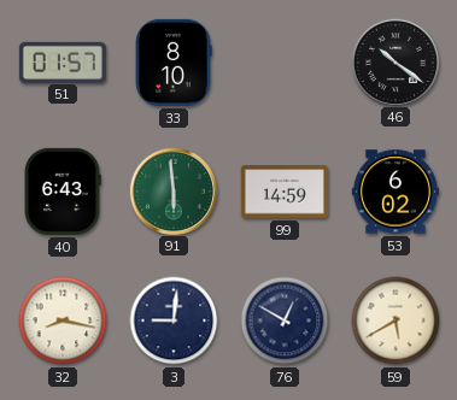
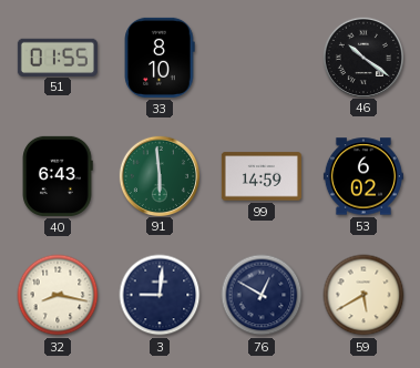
51: 01:57 -> 01:55 (58, 57)
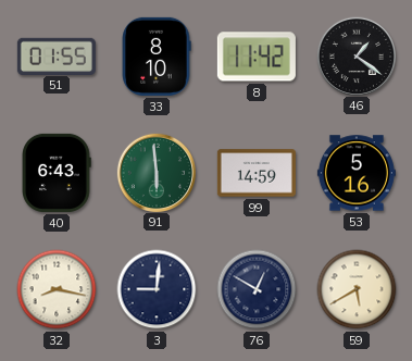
8: none -> 11:42 (257, 57)
46: 10:21 -> 1:21 (355, 55)
53: 6:02 -> 5:16 (357, 173)
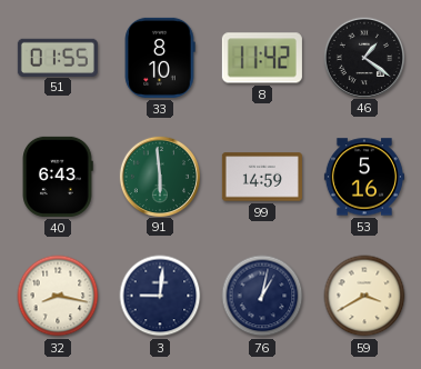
76: 12:50 -> 1:02 (262, 296)
59: 5:40 -> 3:40 (364, 296)
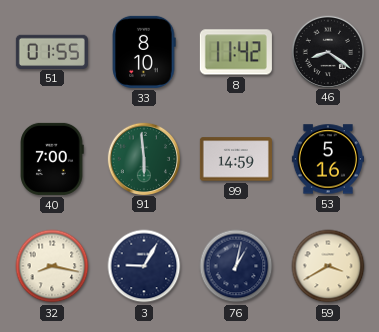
46: 1:21 -> 8:21 (327, 51)
40: 6:43 -> 7:00 (52, 159)
3: 9:01 -> 9:05 (144, 266)
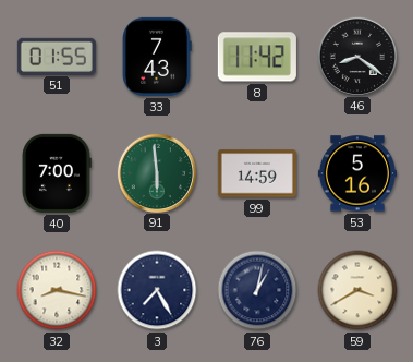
33: 8:10 -> 7:43 (157, 57)
3: 9:05 -> 7:25 (157, 290)
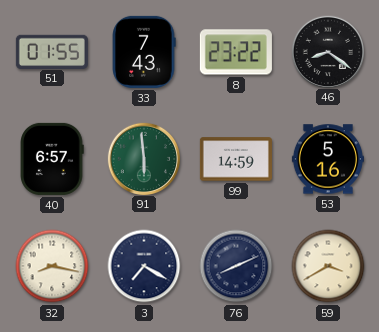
8: 11:42 -> 23:22 (236, 52)
40: 7:00 -> 6:57 (52, 159)
3: 7:25 -> 7:20 (144, 266)
76: 1:02 -> 8:11 (236, 266)
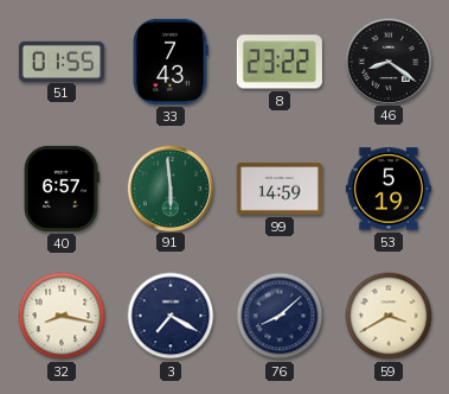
53: 5:16 -> 5:19 (389, 189)
76: 8:11 -> 8:08 (280, 316)
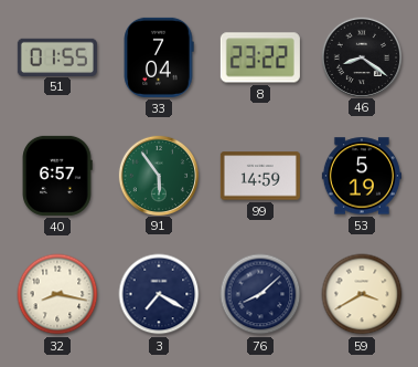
33: 7:43 -> 7:04 (159, 57)
91: 5:59 -> 5:54 (158, 175)
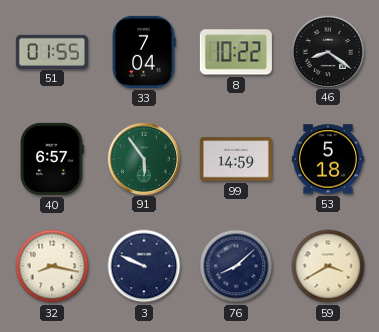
8: 23:22 -> 10:22 (236, 52)
53: 5:19 -> 5:18 (328, 159)
3: 7:20 -> 9:49 (144, 266)
